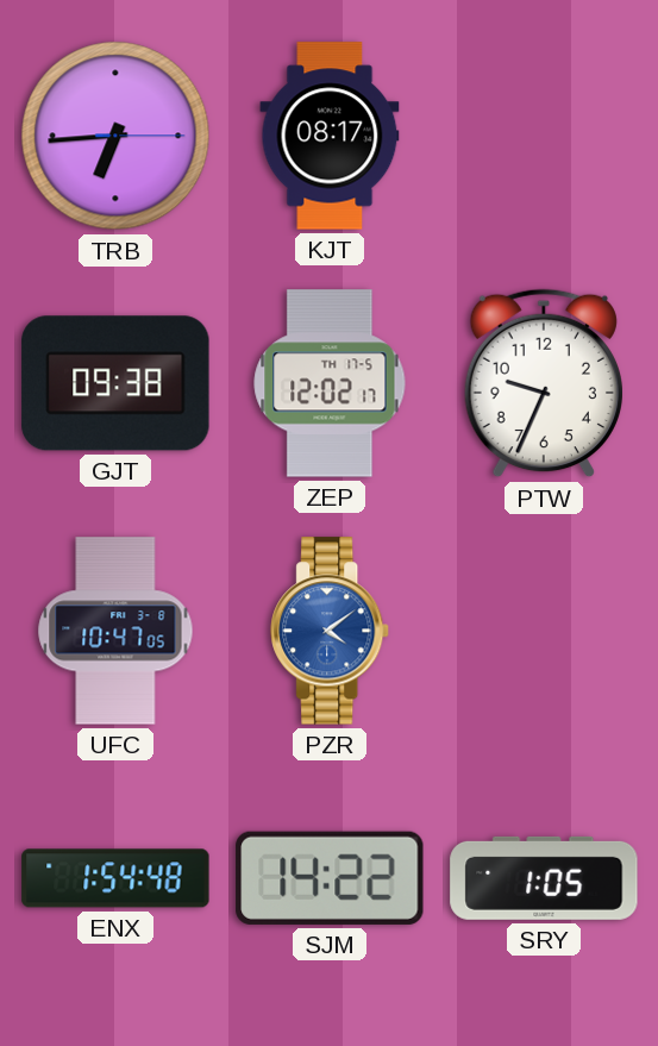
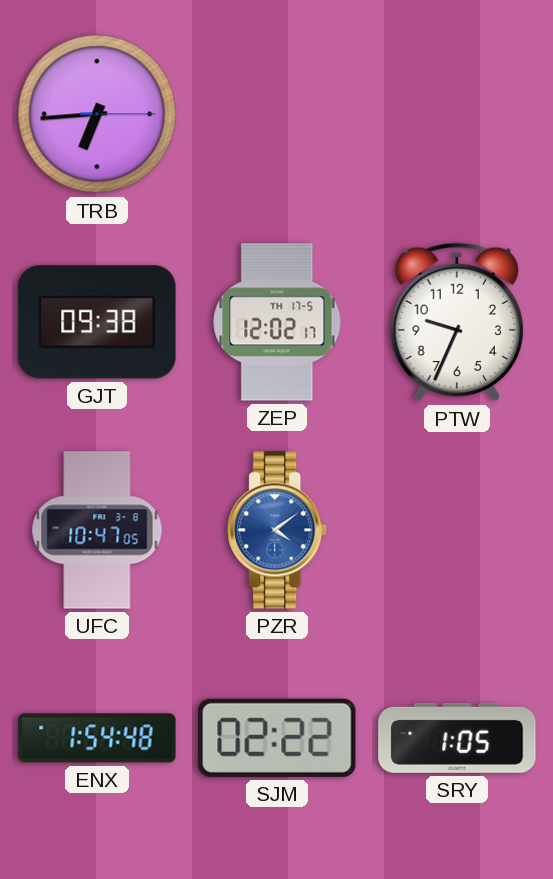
KJT: 08:17 -> none (330, 136)
SJM: 14:22 -> 02:22 (277, 738)
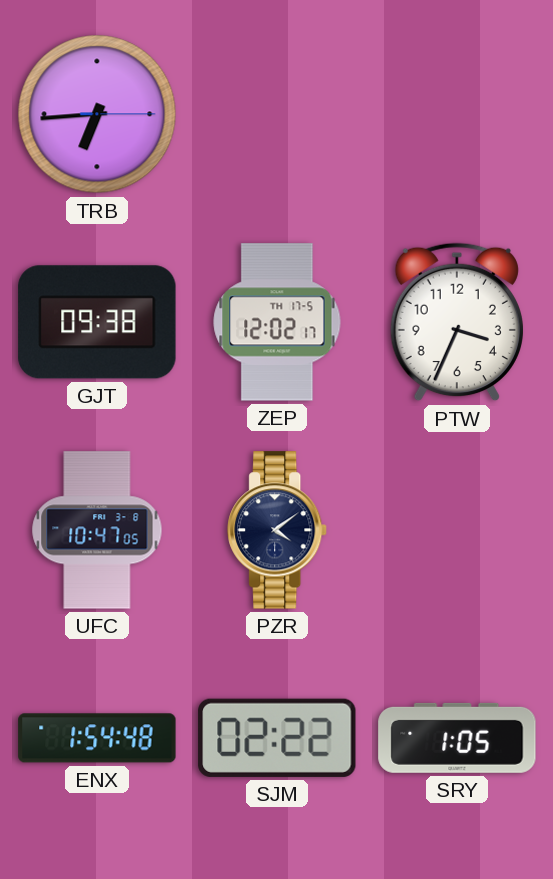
PTW: 9:34 -> 3:34 (457, 322)
PZR dial: blue -> navy (278, 530)
